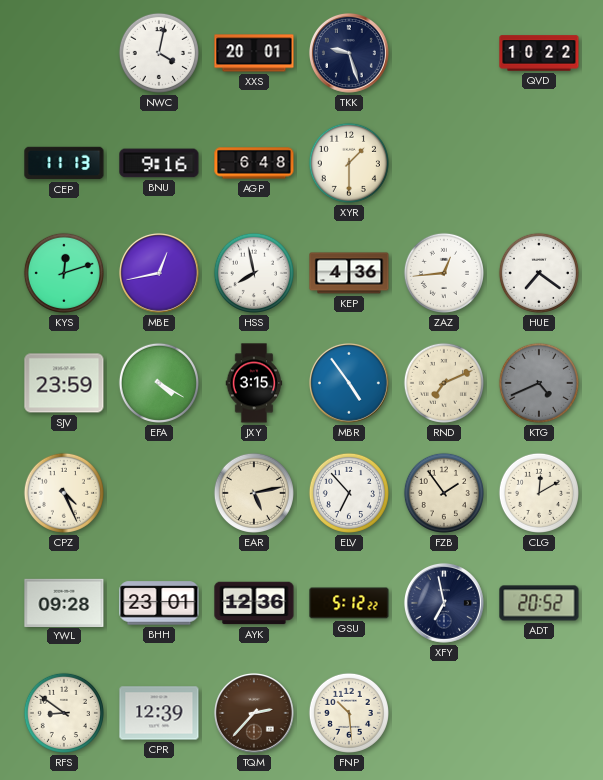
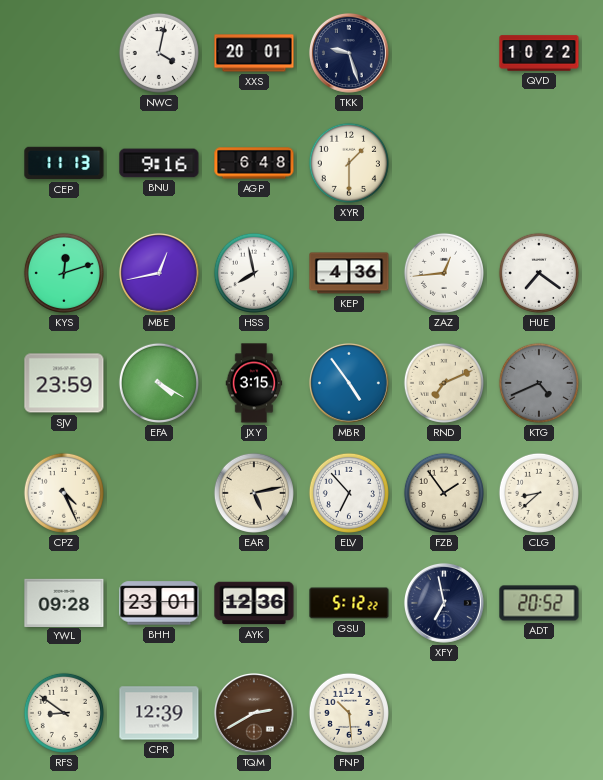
CLG: 12:10 -> 8:38 (539, 493)
TQM: 2:37 -> 2:40 (254, 713)
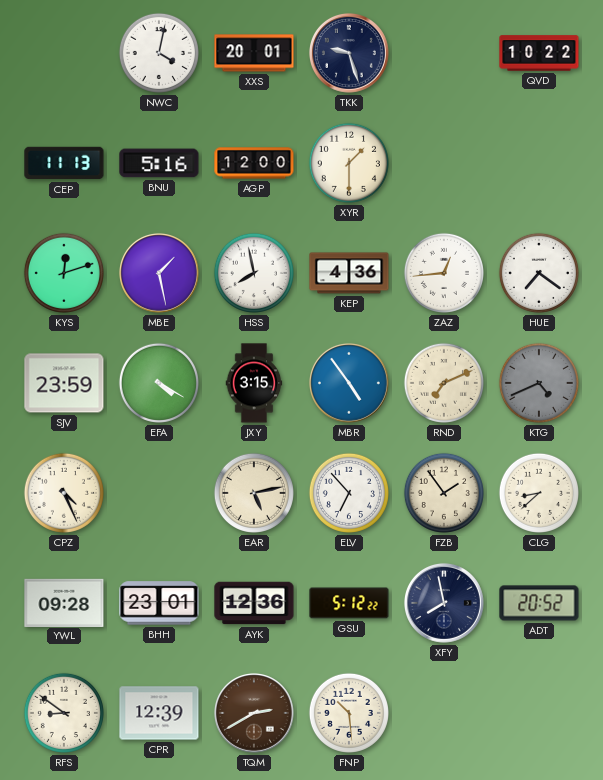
BNU: 9:16 -> 5:16 (159, 163)
AGP: 6:48 -> 12:00 (254, 163)
MBE: 12:43 -> 1:28 (159, 273)
XFY: 6:58 -> 7:58 (444, 603)
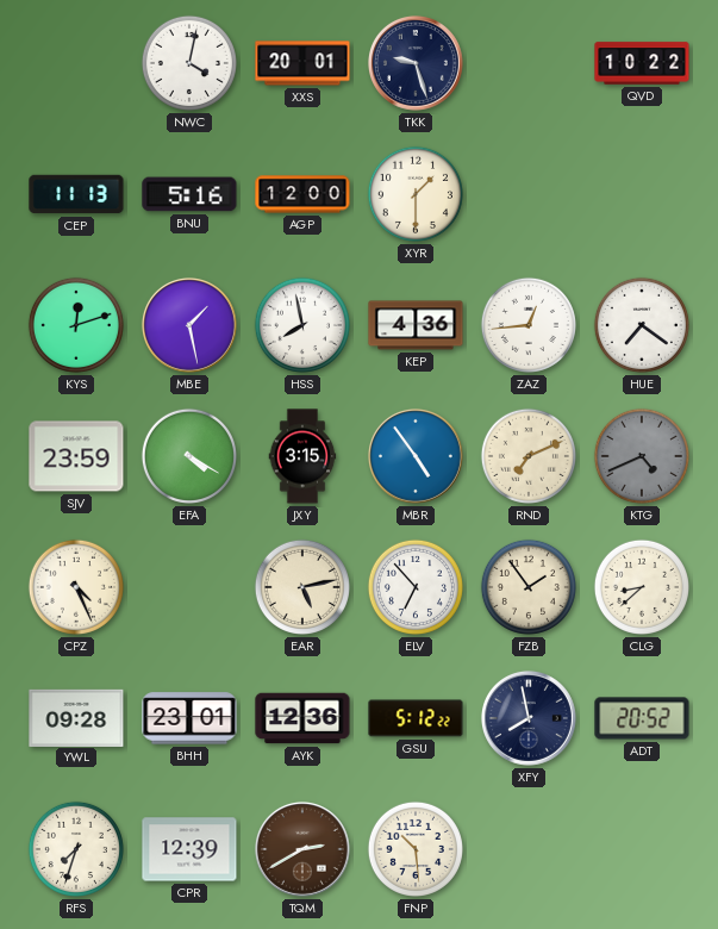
RFS: 8:51 -> 7:33 (76, 849)
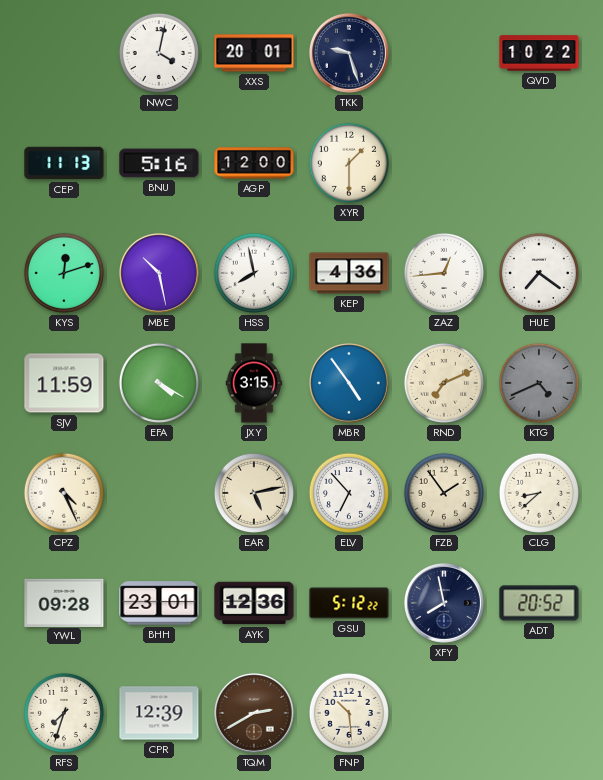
MBE: 1:28 -> 10:28 (159, 273)
SJV: 23:59 -> 11:59 (64, 383)
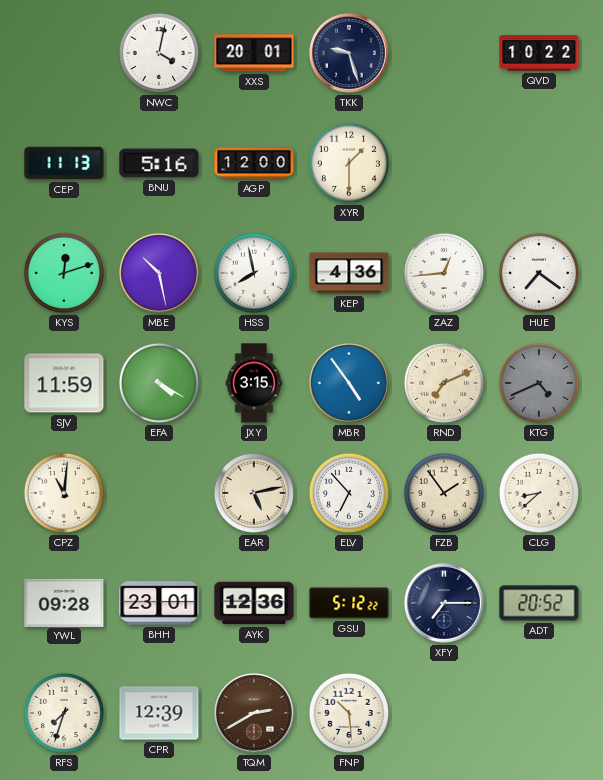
CPZ: 4:26 -> 11:01 (64, 493)
XFY: 7:58 -> 7:15 (444, 603)
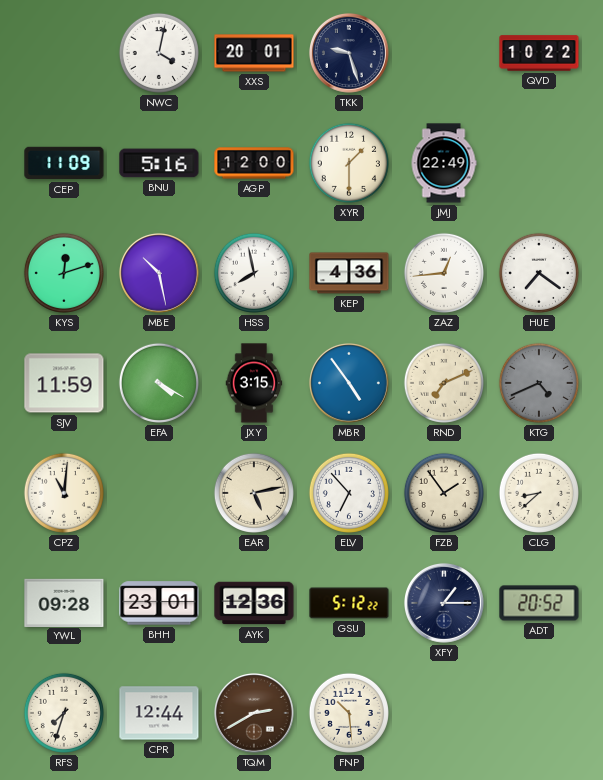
CEP: 11:13 -> 11:09 (64, 163)
JMJ: none -> 22:49 (444, 163)
XFY: 7:15 -> 1:15 (444, 603)
CPR: 12:39 -> 12:44 (159, 713)
